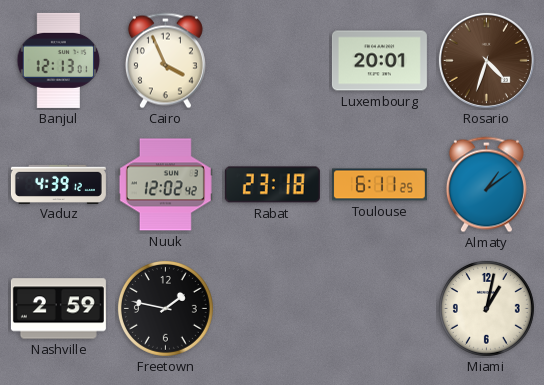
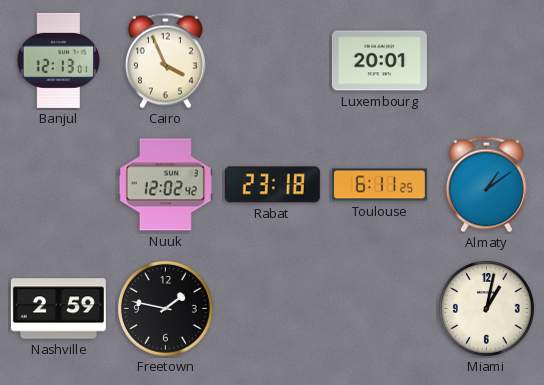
Rosario: 4:33 -> none (486, 60)
Vaduz: 4:39 -> none (58, 184)
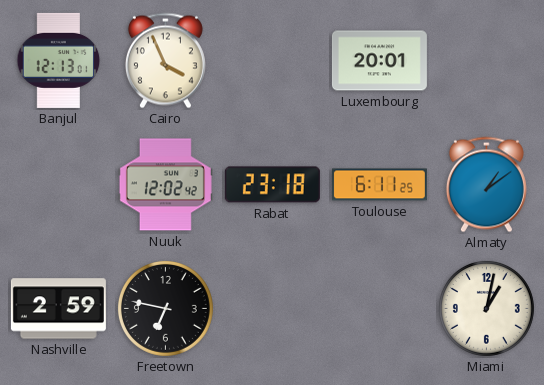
Freetown: 1:47 -> 6:47 (165, 308)
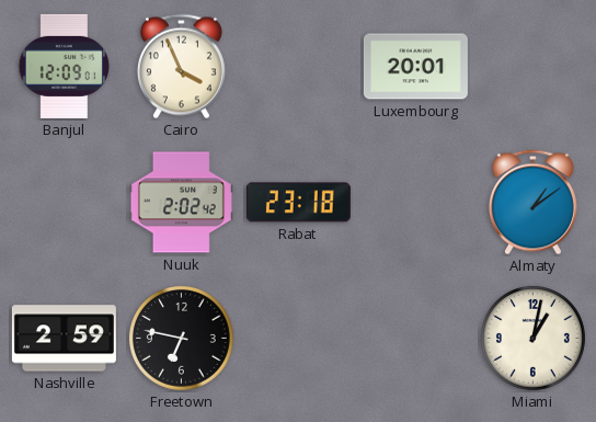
Banjul: 12:13 -> 12:09 (65, 66)
Nuuk: 12:02 -> 2:02 (181, 203)
Toulouse: 6:11 -> none (379, 185)
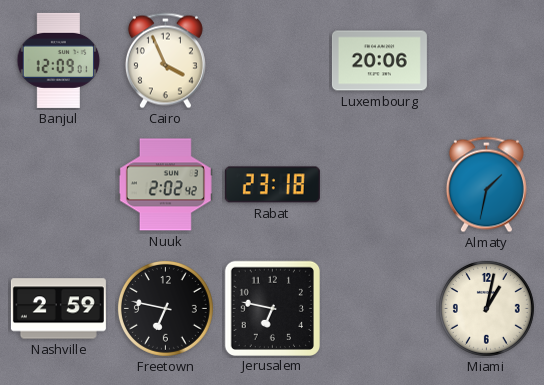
Luxembourg: 20:01 -> 20:06 (379, 61)
Almaty: 1:09 -> 1:32 (486, 185)
Jerusalem: none -> 6:47 (272, 308)
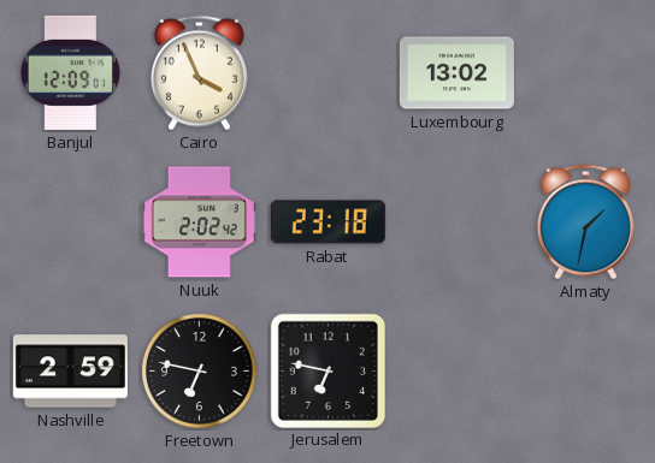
Luxembourg: 20:06 -> 13:02 (456, 73)
Miami: 1:02 -> none (486, 308)
